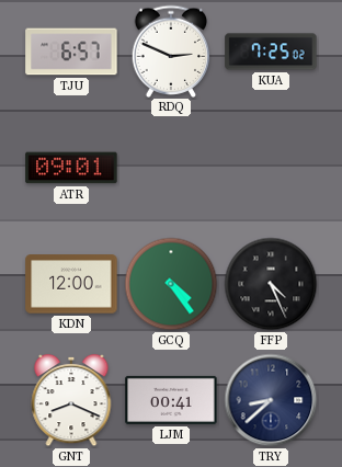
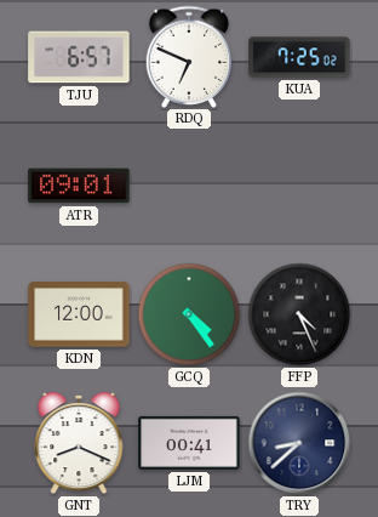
RDQ: 2:49 -> 6:49 (189, 56)
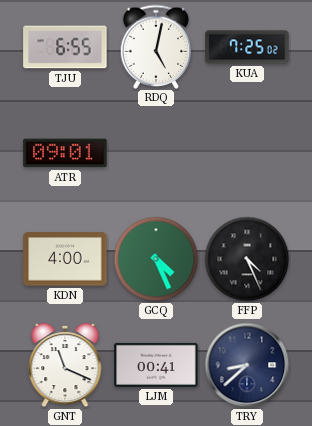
TJU: 6:57 -> 6:55 (65, 47)
RDQ: 6:49 -> 5:02 (156, 46)
KDN: 12:00 -> 4:00 (65, 259)
GCQ: 4:24 -> 4:26 (156, 259)
GNT: 8:19 -> 11:19 (65, 365)
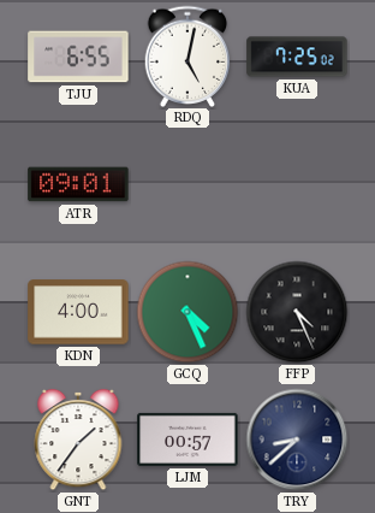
GNT: 11:19 -> 1:36 (78, 440)
LJM: 00:41 -> 00:57 (187, 440)
